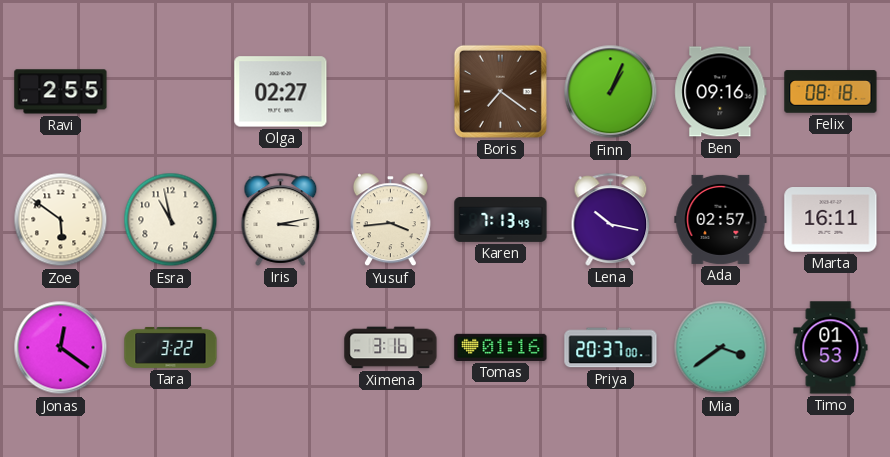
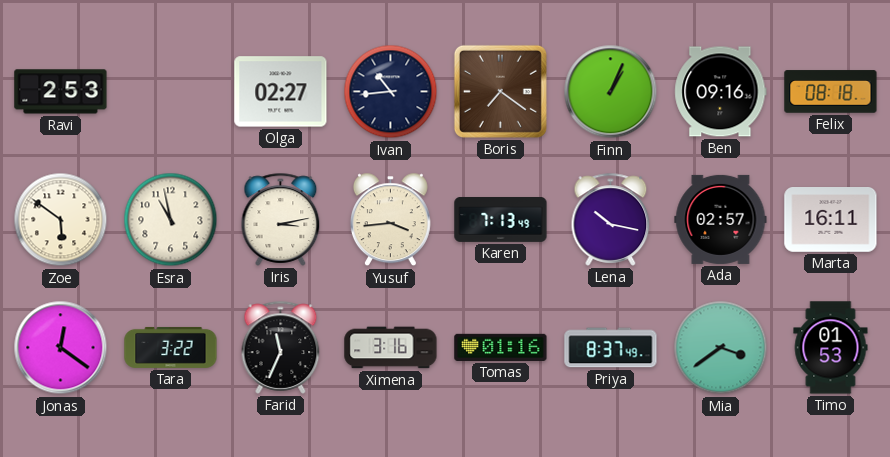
Ravi: 2:55 -> 2:53 (61, 92)
Ivan: none -> 10:44 (391, 92)
Farid: none -> 11:34 (281, 347)
Priya: 20:37 -> 8:37 (611, 348)
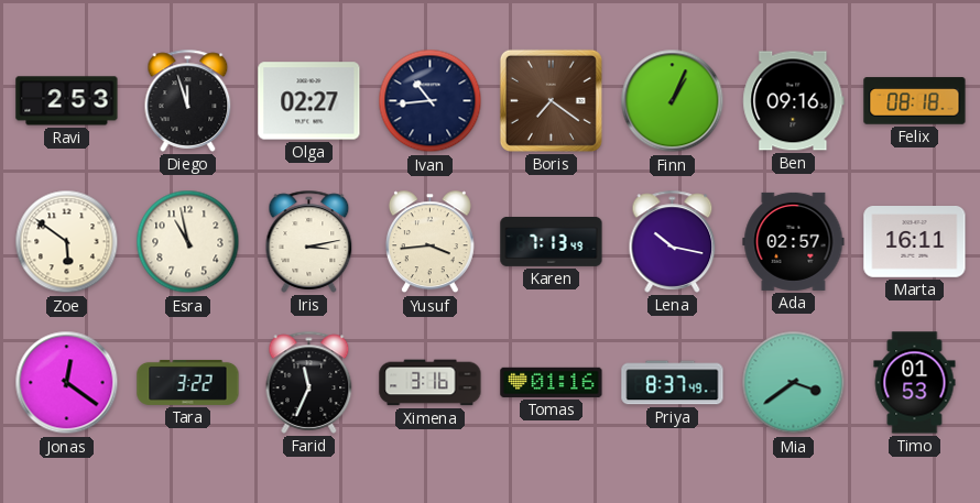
Diego: none -> 11:57 (188, 100)
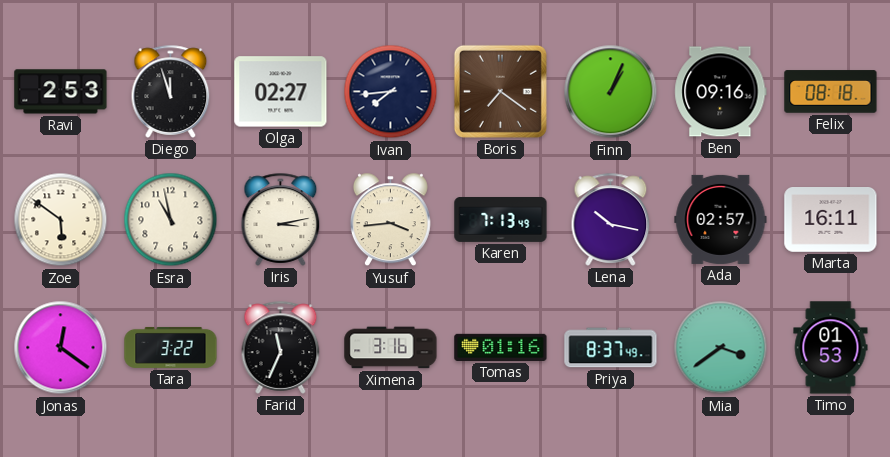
Ivan: 10:44 -> 7:44 (391, 92)
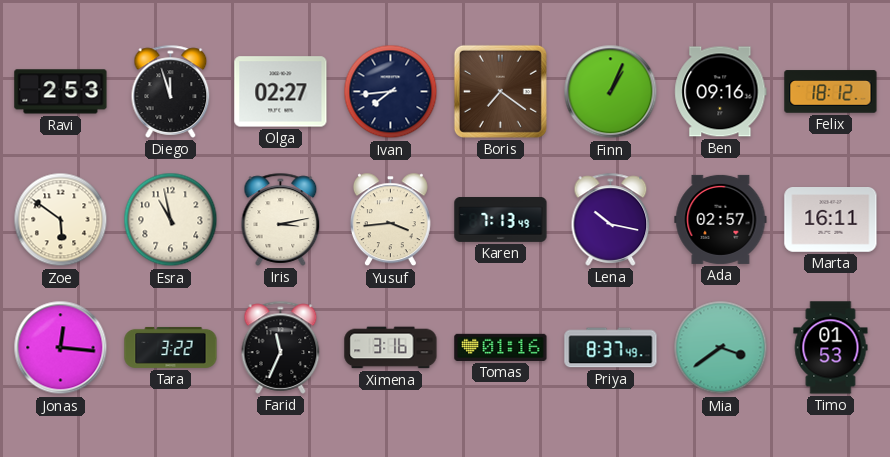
Felix: 08:18 -> 18:12 (831, 92)
Jonas: 12:21 -> 12:16 (61, 348)
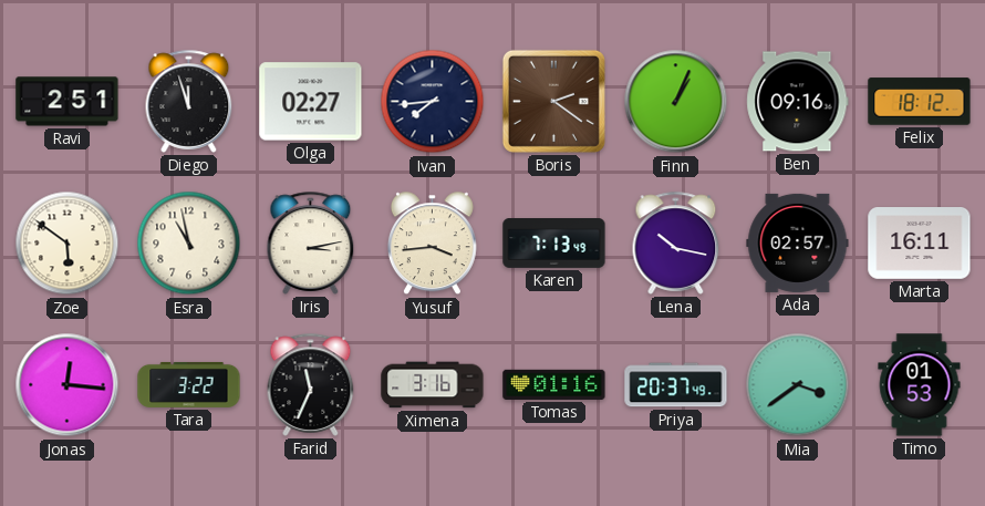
Ravi: 2:53 -> 2:51 (68, 102)
Boris: 7:21 -> 2:21 (553, 101)
Priya: 8:37 -> 20:37 (676, 385)
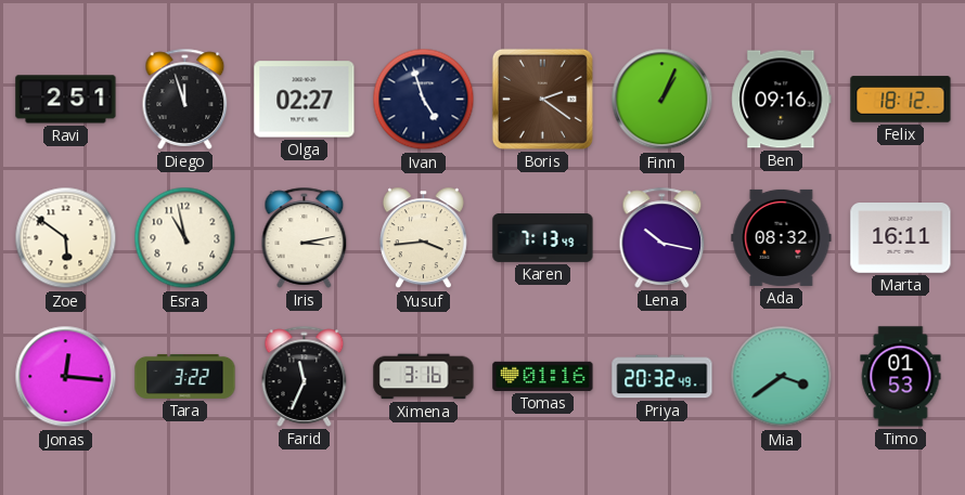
Ivan: 7:44 -> 4:57 (424, 100)
Ada: 02:57 -> 08:32 (782, 237)
Priya: 20:37 -> 20:32 (662, 377)
